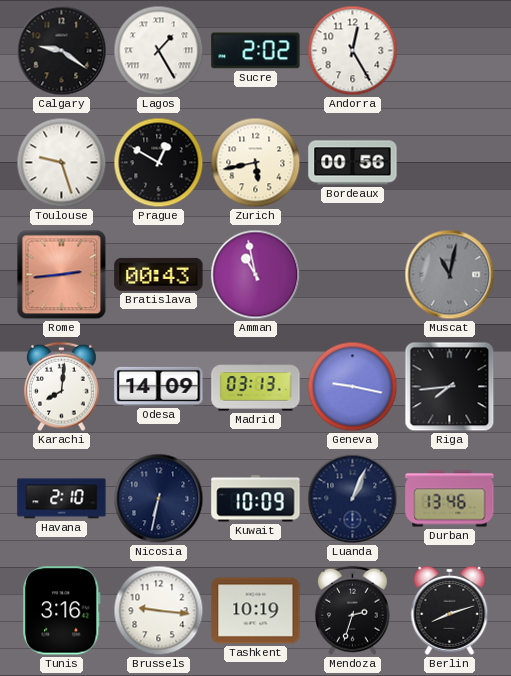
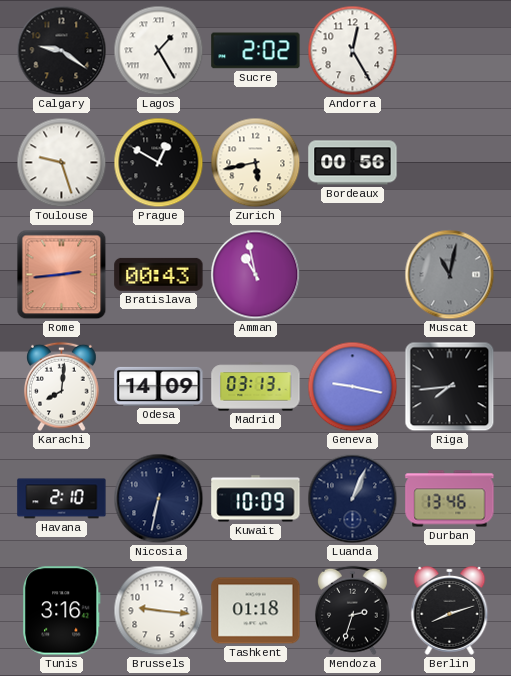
Tashkent: 10:19 -> 01:18 (256, 611)
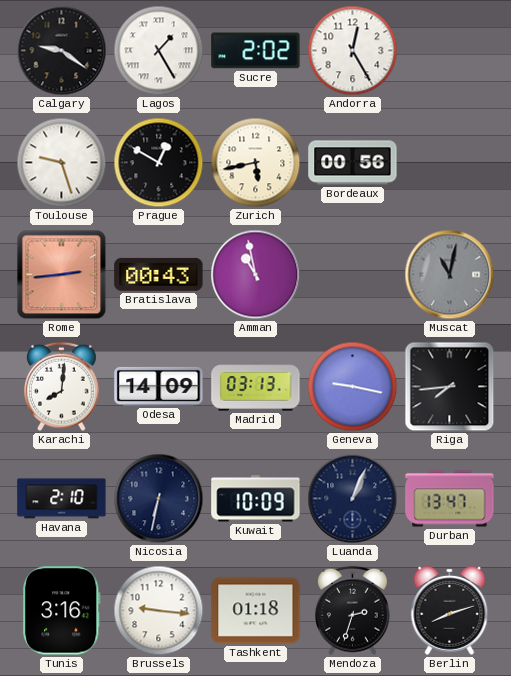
Durban: 13:46 -> 13:47 (450, 499)
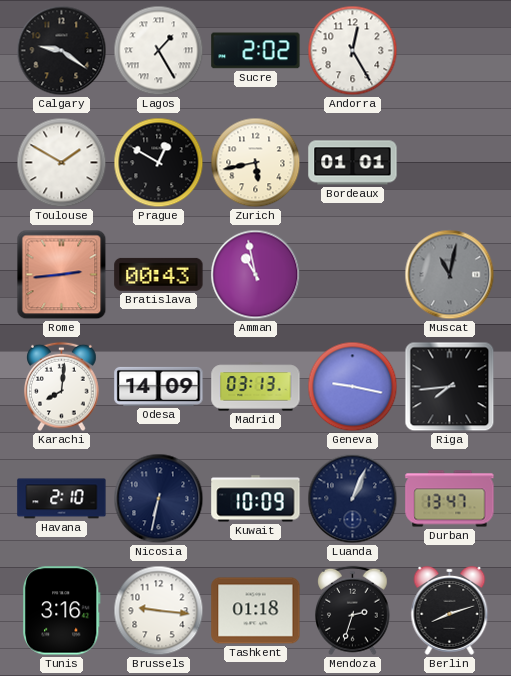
Toulouse: 9:27 -> 1:50 (62, 163)
Bordeaux: 00:56 -> 01:01 (353, 163)
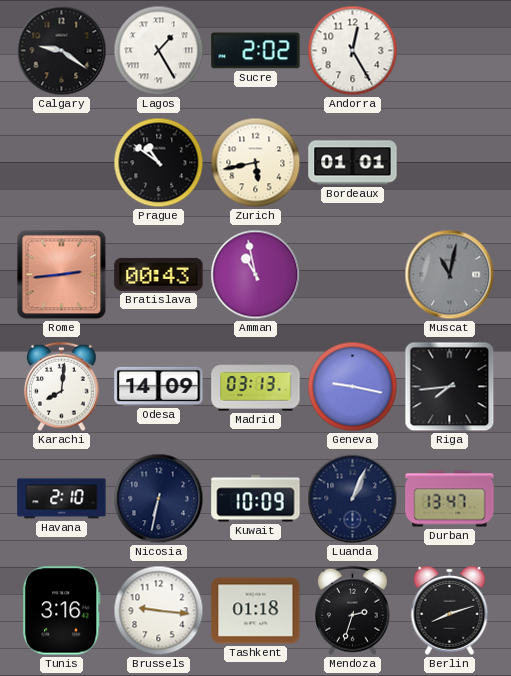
Toulouse: 1:50 -> none (62, 163)
Prague: 12:50 -> 10:51 (159, 163)
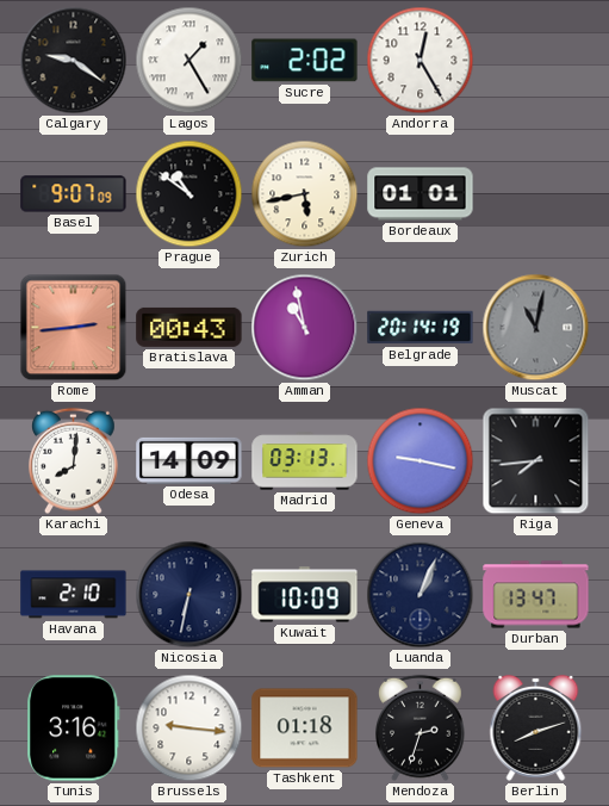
Basel: none -> 9:07 (74, 194)
Belgrade: none -> 20:14 (421, 328)
